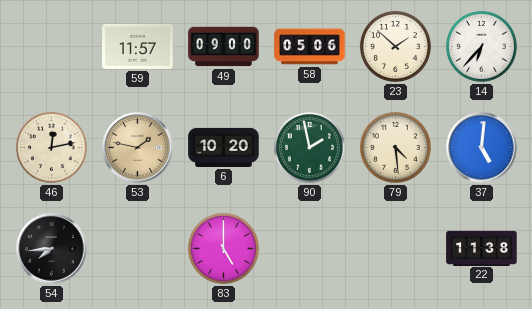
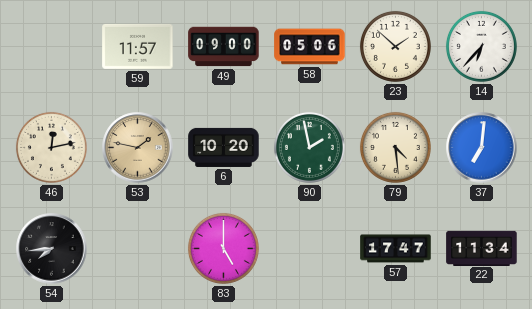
37: 5:01 -> 7:01 (482, 148)
57: none -> 17:47 (396, 249)
22: 11:38 -> 11:34 (482, 248)
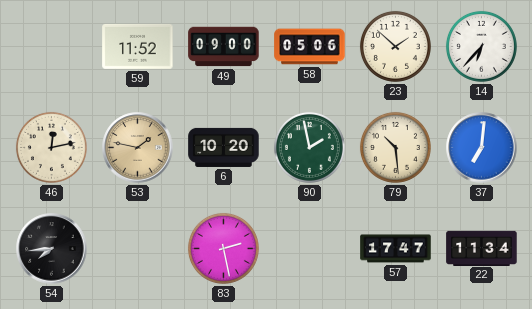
59: 11:57 -> 11:52 (138, 46)
79: 4:29 -> 10:29 (395, 147)
83: 5:00 -> 2:28 (223, 248)
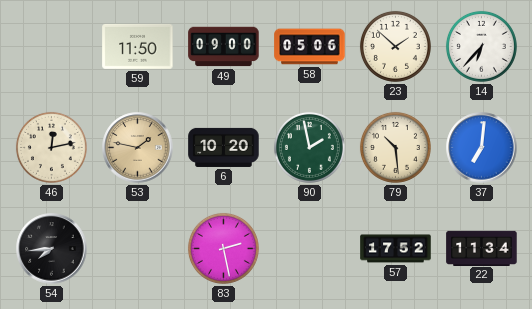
59: 11:52 -> 11:50 (138, 46)
57: 17:47 -> 17:52 (396, 249)
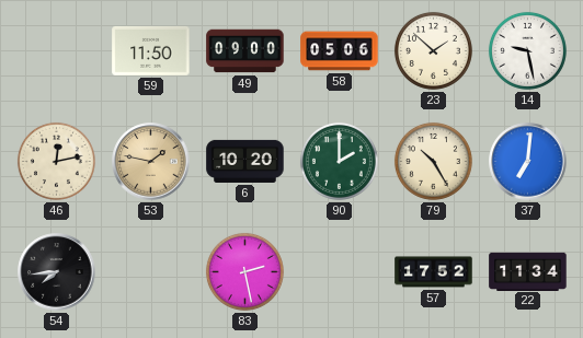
14: 6:37 -> 9:28 (527, 50)
90: 1:58 -> 2:00 (339, 161)
79: 10:29 -> 10:25 (433, 161)
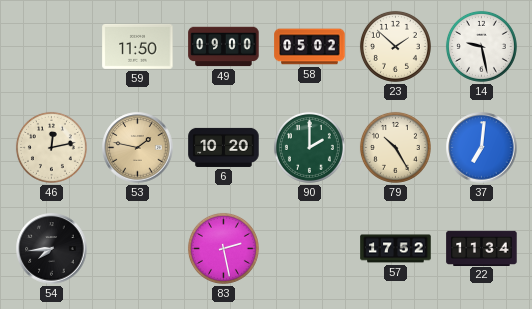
58: 05:06 -> 05:02 (310, 47)
